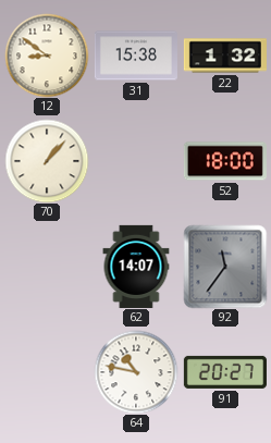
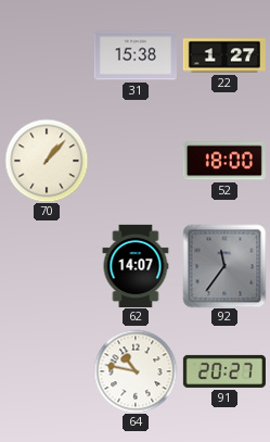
12: 8:51 -> none (47, 56)
22: 1:32 -> 1:27 (224, 55)
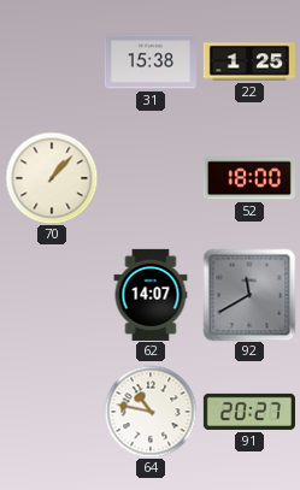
22: 1:27 -> 1:25 (249, 61)
92: 11:36 -> 11:40 (249, 295)
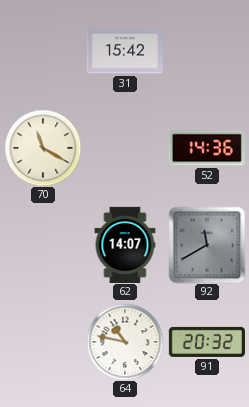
31: 15:38 -> 15:42 (125, 51)
22: 1:25 -> none (249, 61)
70: 1:07 -> 11:20 (43, 148)
52: 18:00 -> 14:36 (207, 148)
91: 20:27 -> 20:32 (207, 342)
